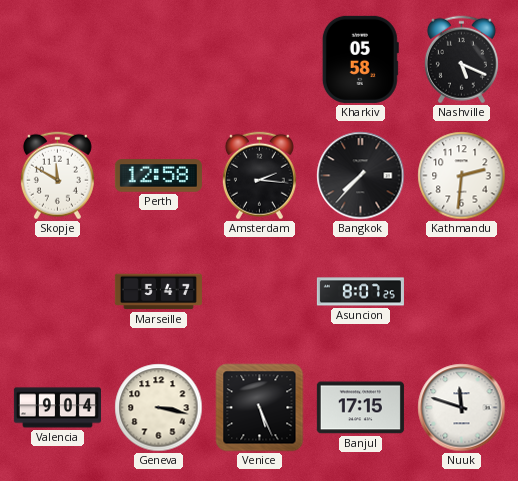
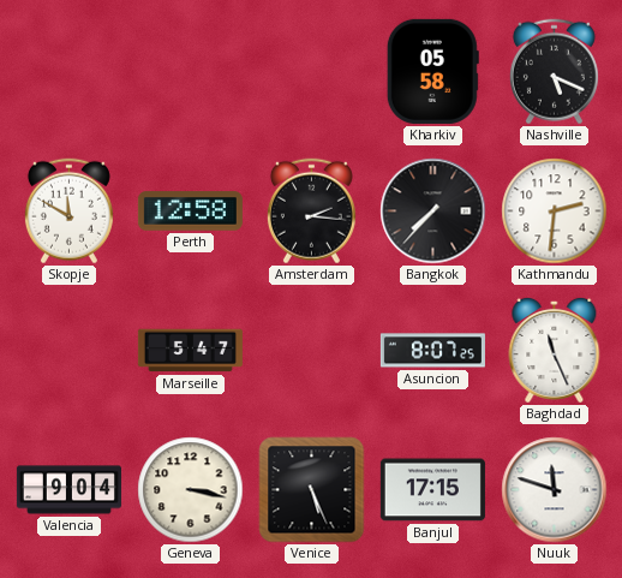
Baghdad: none -> 11:26 (555, 350)
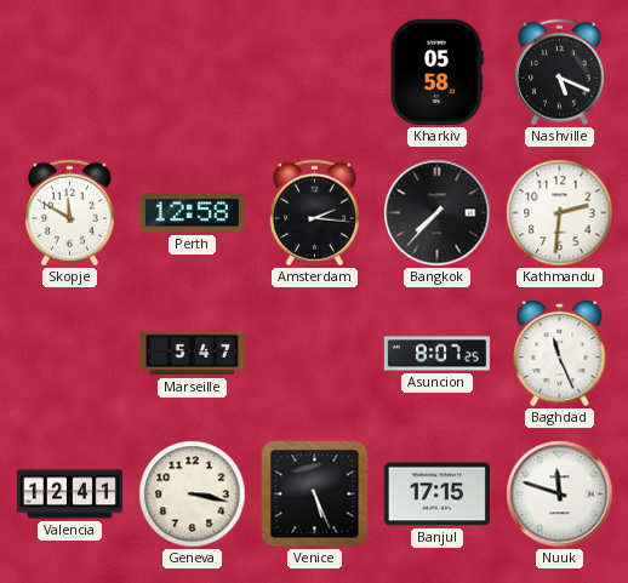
Valencia: 9:04 -> 12:41 (69, 495)
